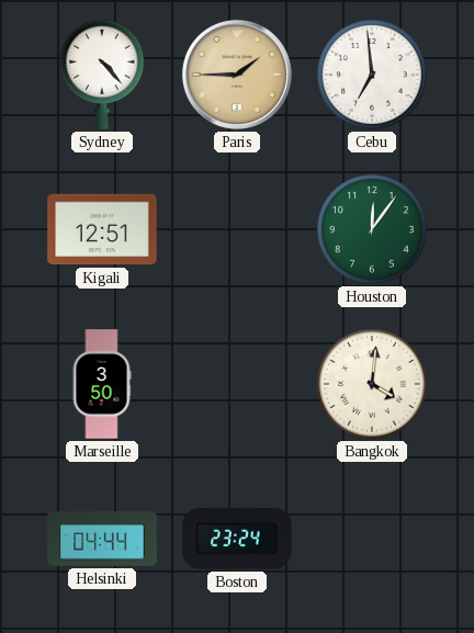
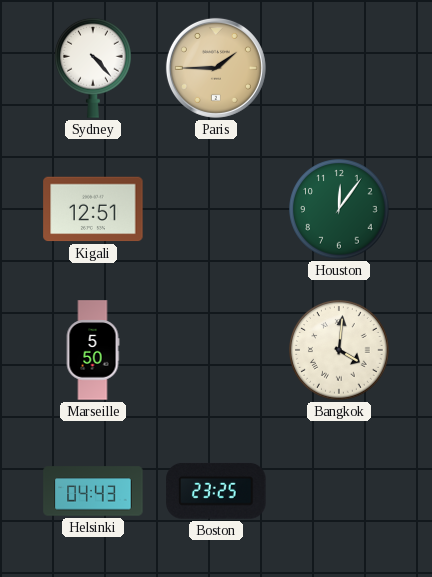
Cebu: 6:59 -> none (372, 75)
Marseille: 3:50 -> 5:50 (93, 350)
Helsinki: 04:44 -> 04:43 (93, 491)
Boston: 23:24 -> 23:25 (216, 491)
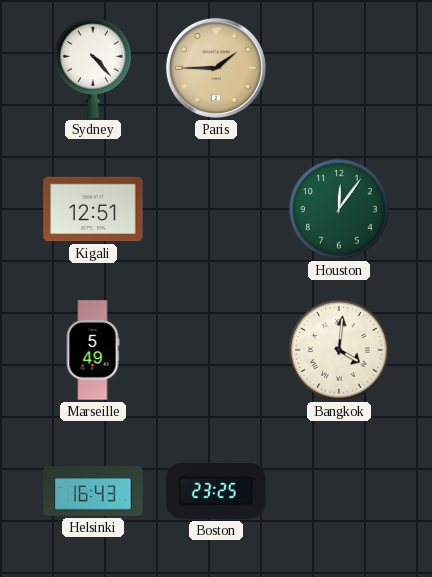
Marseille: 5:50 -> 5:49 (93, 350)
Helsinki: 04:43 -> 16:43 (93, 491)
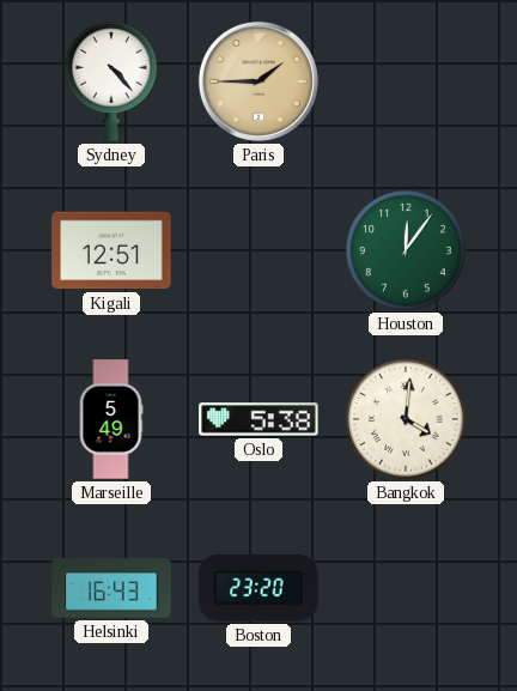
Oslo: none -> 5:38 (258, 419)
Boston: 23:25 -> 23:20 (258, 588)
